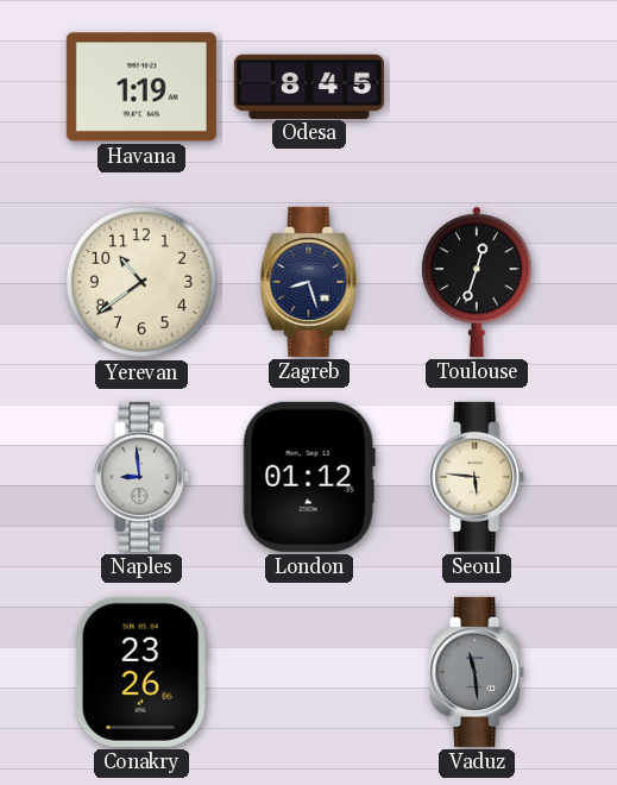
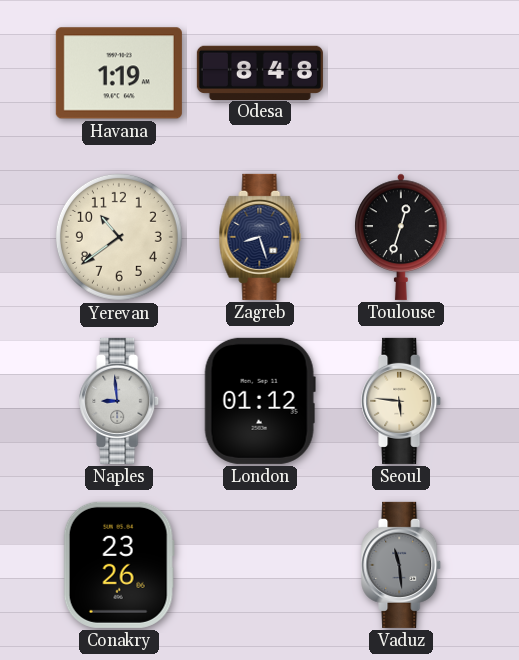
Odesa: 8:45 -> 8:48 (260, 72)
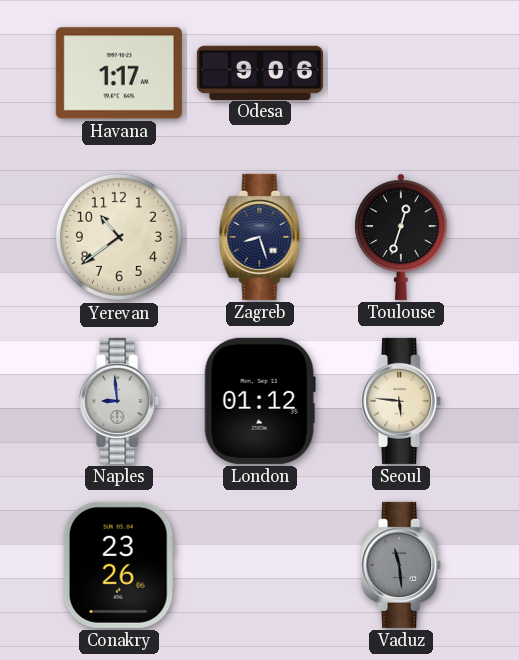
Havana: 1:19 -> 1:17 (119, 73)
Odesa: 8:48 -> 9:06 (260, 72)
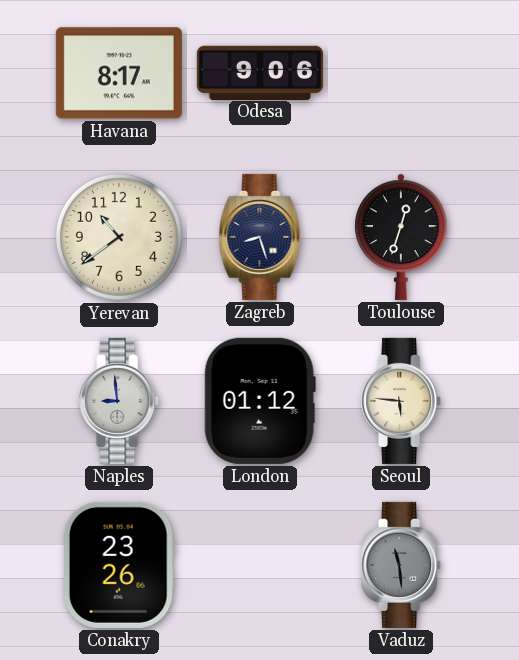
Havana: 1:17 -> 8:17 (119, 73)
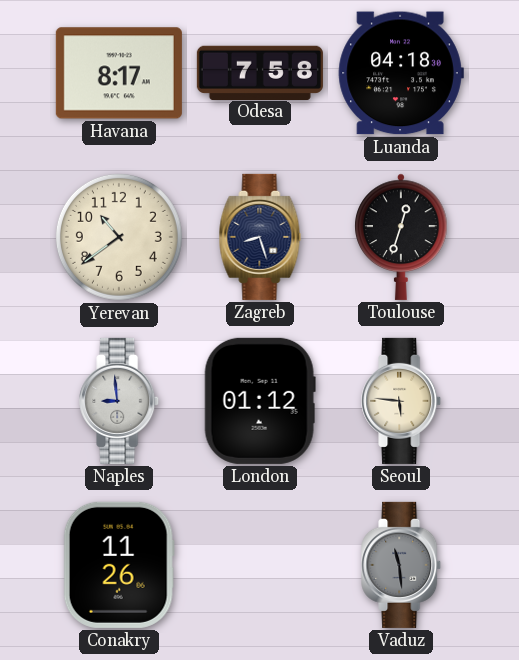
Odesa: 9:06 -> 7:58 (260, 72)
Luanda: none -> 04:18 (401, 73)
Conakry: 23:26 -> 11:26 (119, 565)
